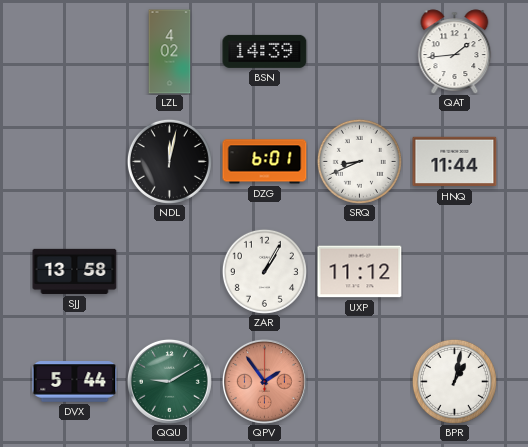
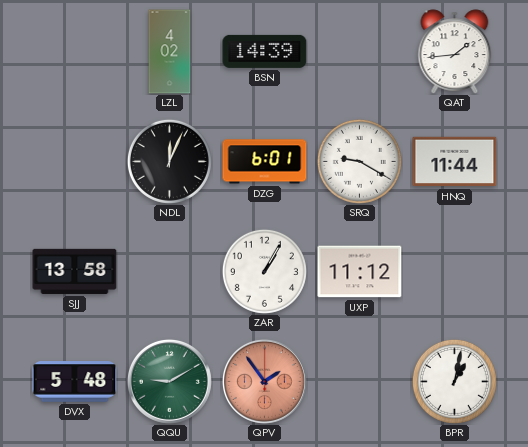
NDL: 12:02 -> 12:04 (169, 161)
SRQ: 8:41 -> 9:20 (359, 161)
DVX: 5:44 -> 5:48 (75, 382)
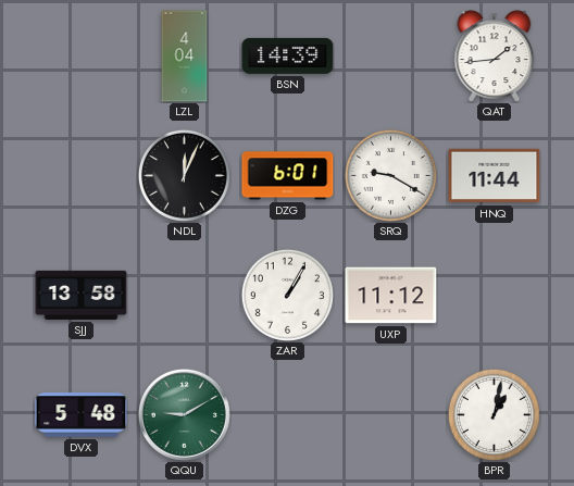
LZL: 4:02 -> 4:04 (185, 57)
QPV: 1:54 -> none (264, 381)
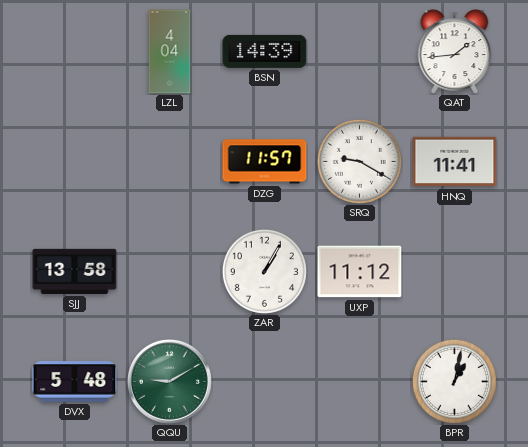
NDL: 12:04 -> none (184, 175)
DZG: 6:01 -> 11:57 (265, 162)
HNQ: 11:44 -> 11:41 (455, 162)
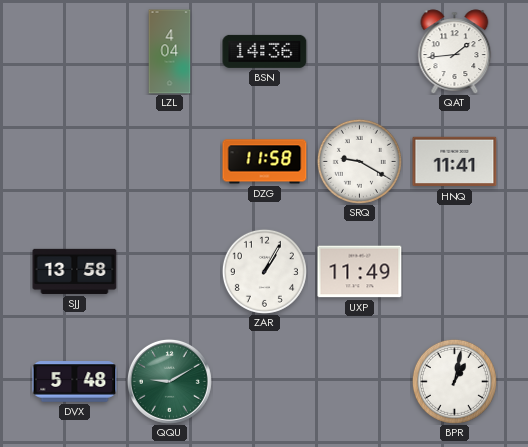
BSN: 14:39 -> 14:36 (265, 51)
DZG: 11:57 -> 11:58 (265, 162)
UXP: 11:12 -> 11:49 (360, 272)
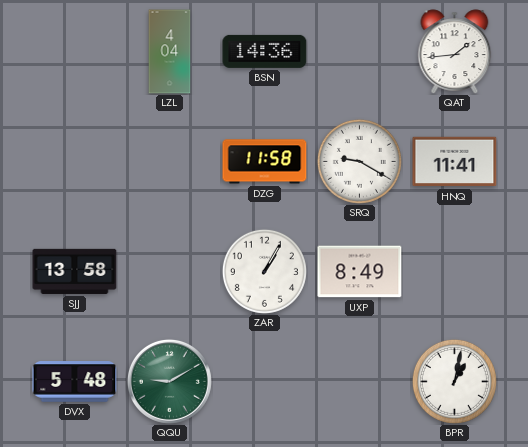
UXP: 11:49 -> 8:49 (360, 272)
